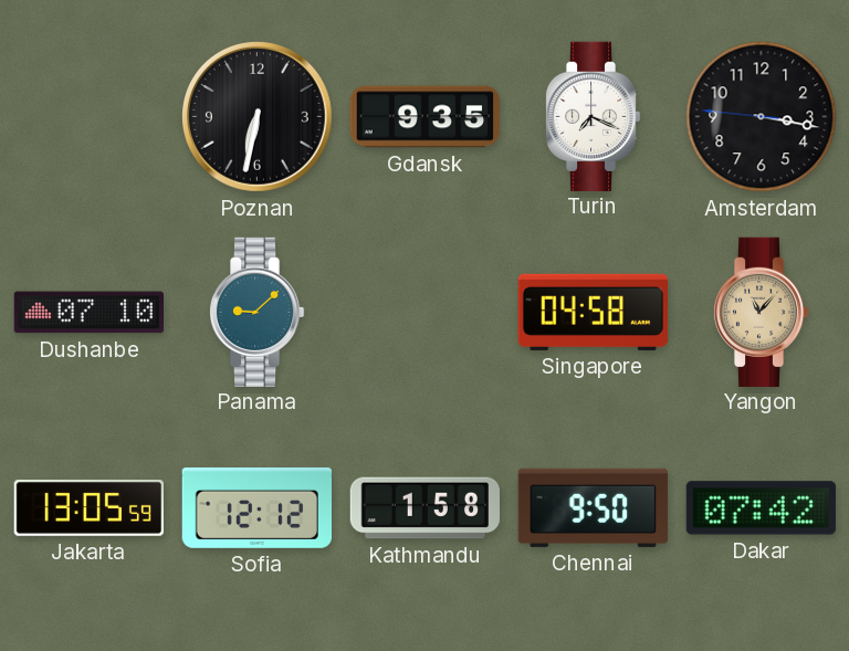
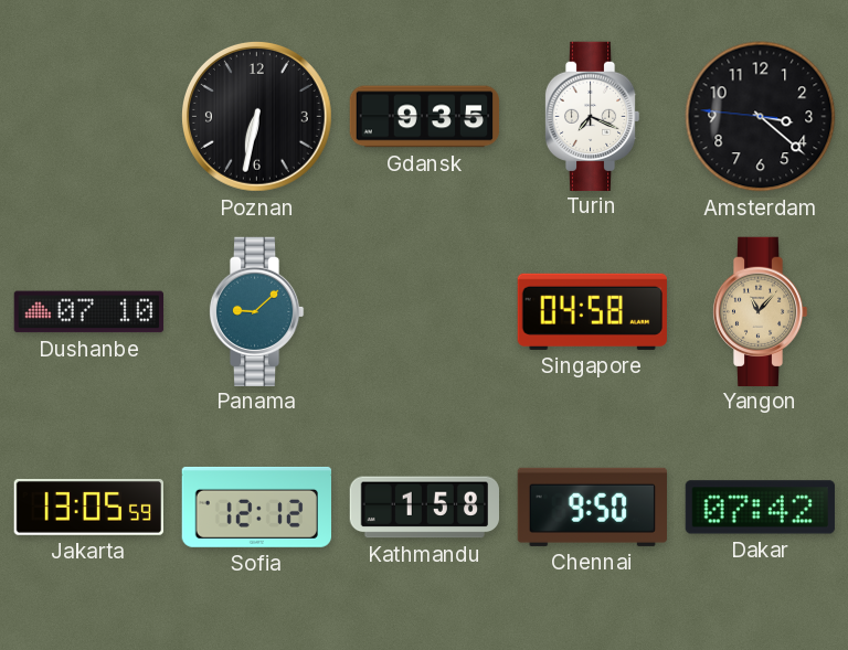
Amsterdam: 3:16 -> 3:21 (761, 117)
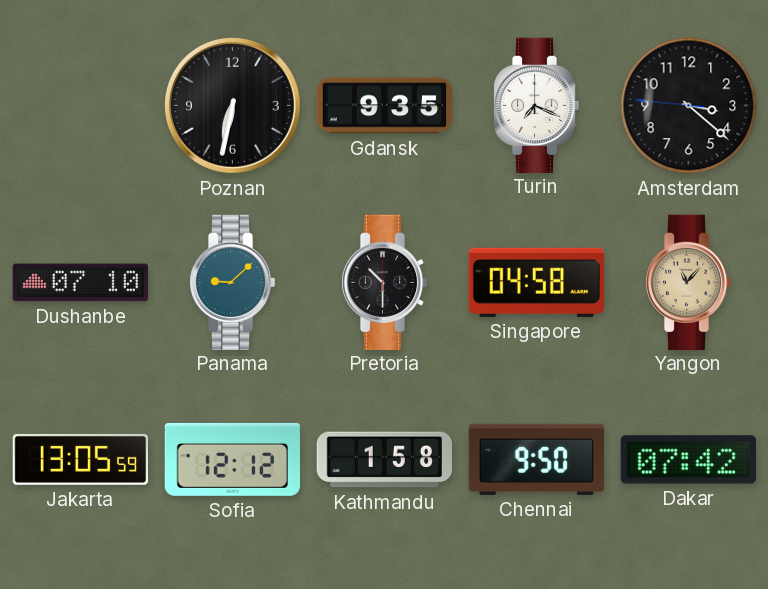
Pretoria: none -> 10:30 (384, 282)
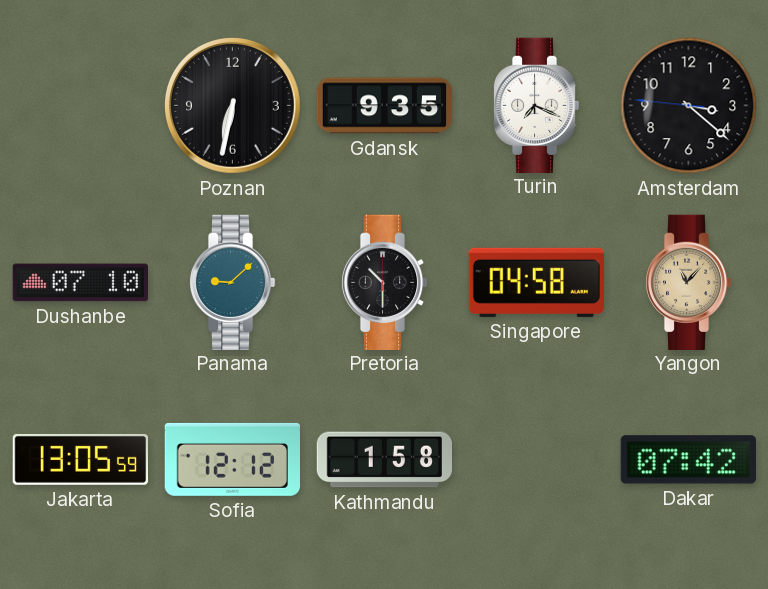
Chennai: 9:50 -> none (536, 459)
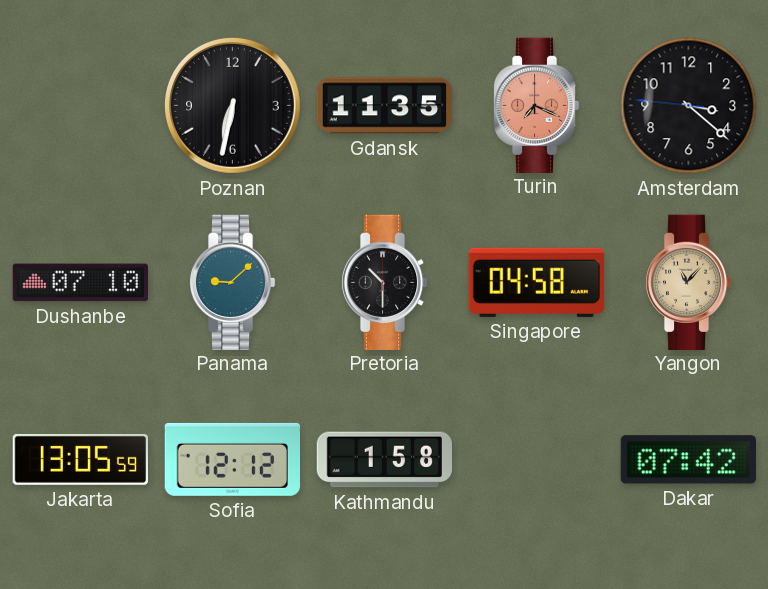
Gdansk: 9:35 -> 11:35 (385, 106)
Turin dial: white -> salmon (536, 105)
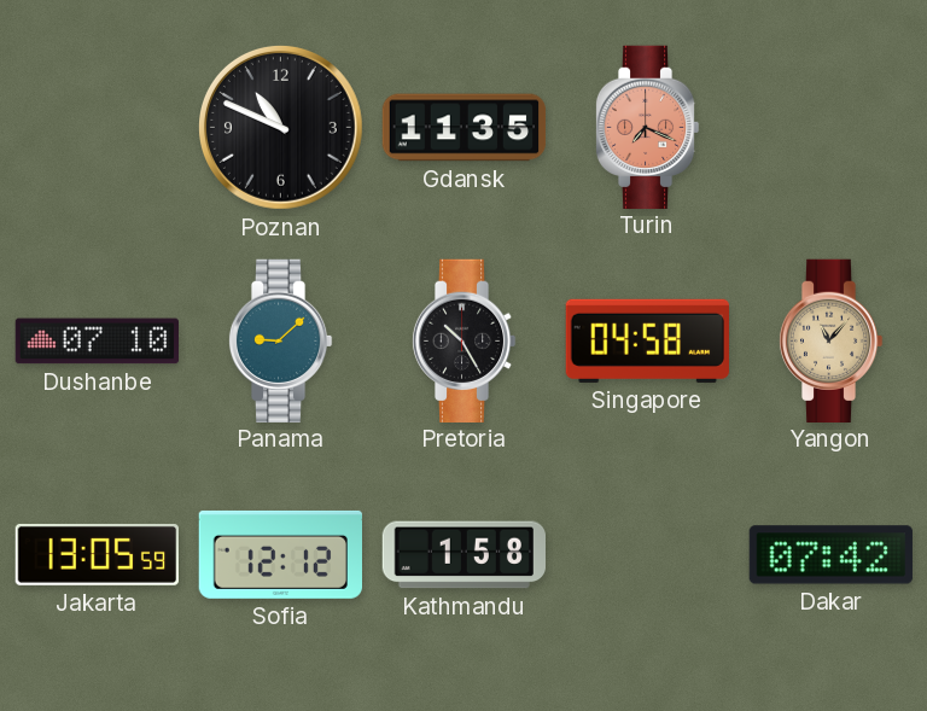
Poznan: 6:32 -> 10:49 (280, 127)
Amsterdam: 3:21 -> none (689, 106)
Pretoria: 10:30 -> 10:25 (463, 340)
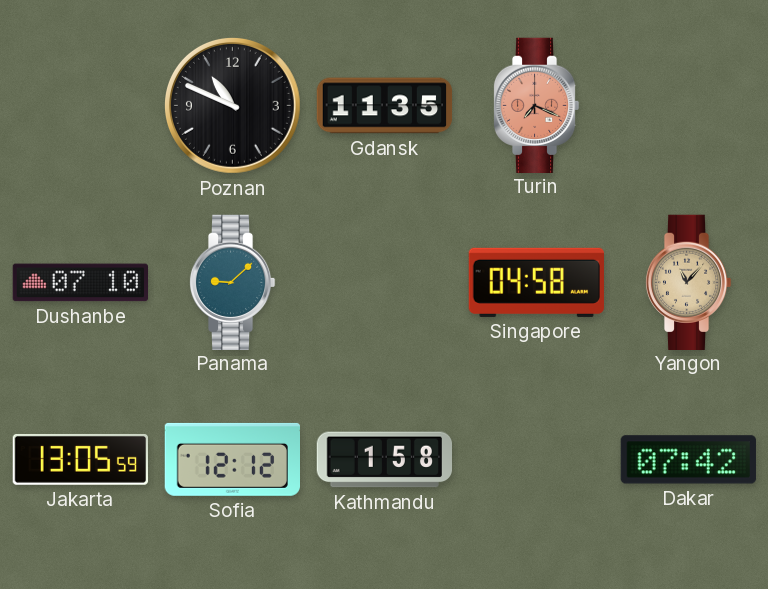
Pretoria: 10:25 -> none (463, 340)
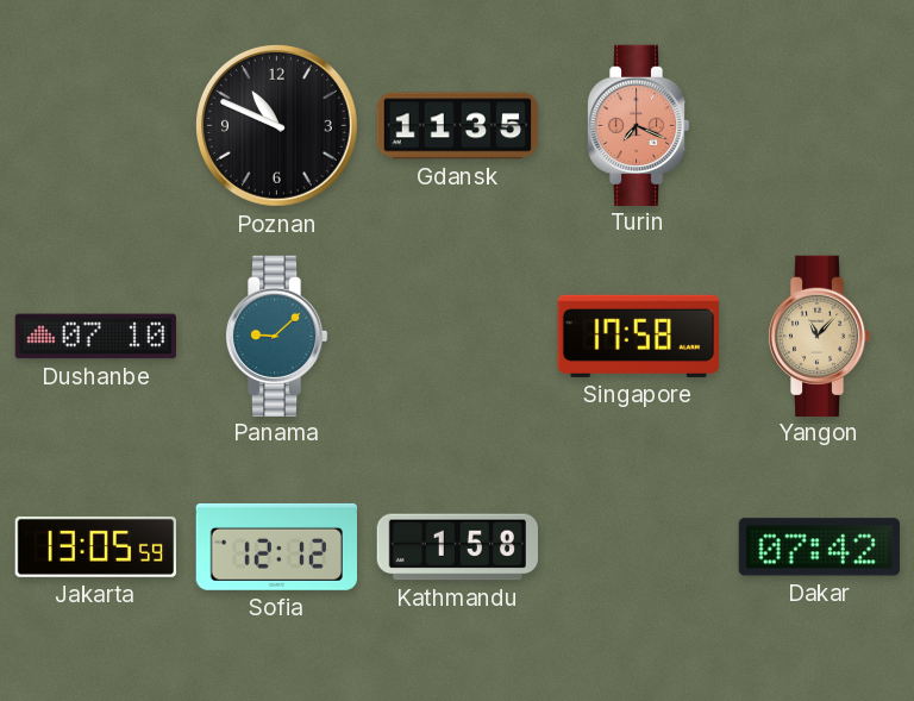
Singapore: 04:58 -> 17:58 (638, 336)
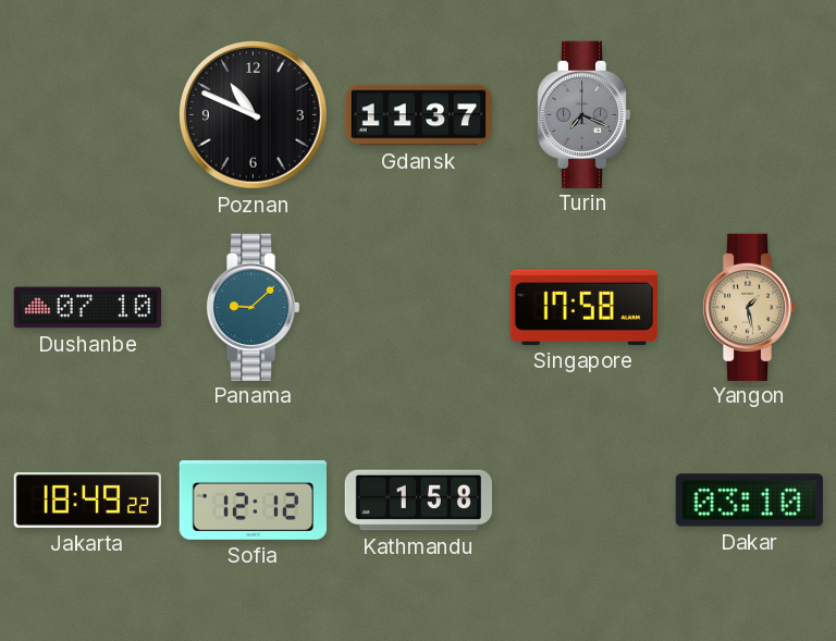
Gdansk: 11:35 -> 11:37 (419, 115)
Turin dial: salmon -> grey (583, 114)
Yangon: 11:07 -> 1:28 (749, 307)
Jakarta: 13:05 -> 18:49 (87, 500)
Dakar: 07:42 -> 03:10 (749, 501)
